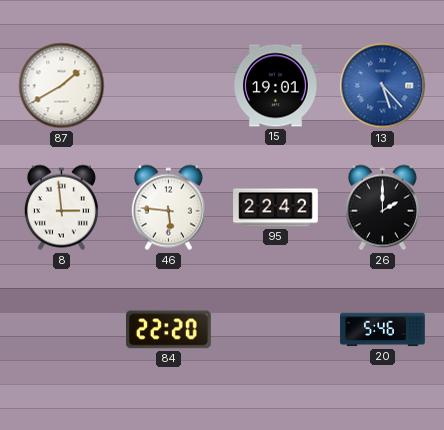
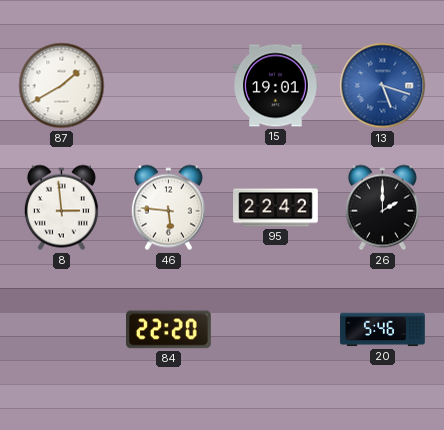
13: 5:23 -> 5:18 (383, 86)
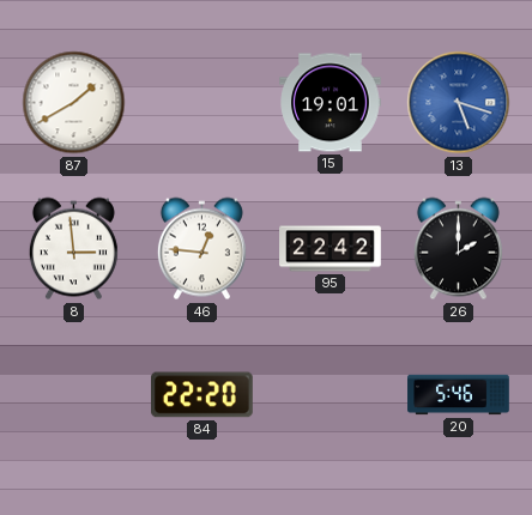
46: 5:46 -> 12:46 (201, 249)
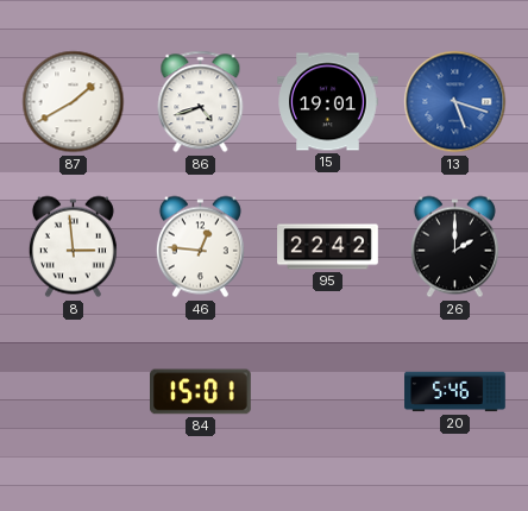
86: none -> 4:42 (201, 102)
84: 22:20 -> 15:01 (201, 392)
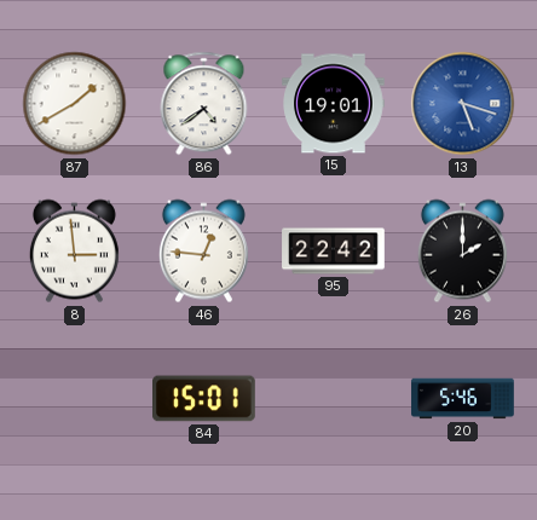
86: 4:42 -> 4:39 (204, 104)
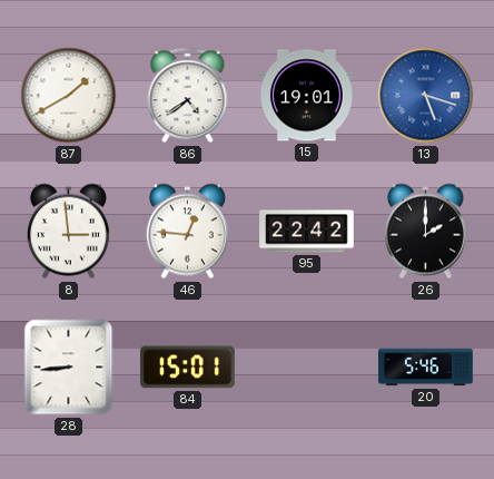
28: none -> 8:44 (69, 368)
